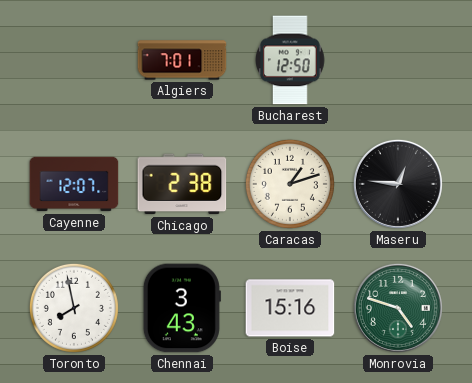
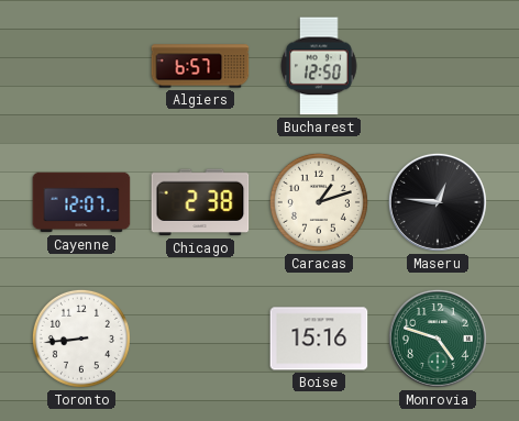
Algiers: 7:01 -> 6:57 (200, 66)
Toronto: 7:58 -> 8:44 (81, 339)
Chennai: 3:43 -> none (182, 308)
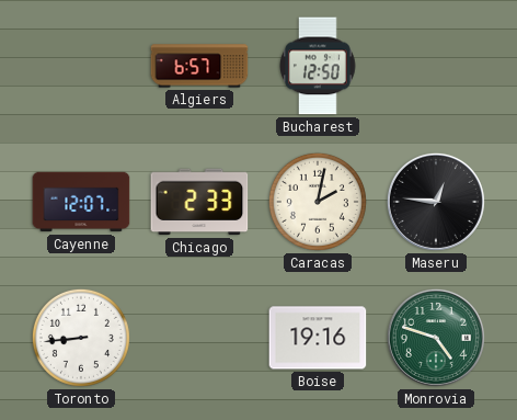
Chicago: 2:38 -> 2:33 (199, 202)
Caracas: 1:12 -> 2:02 (318, 202)
Boise: 15:16 -> 19:16 (318, 338)
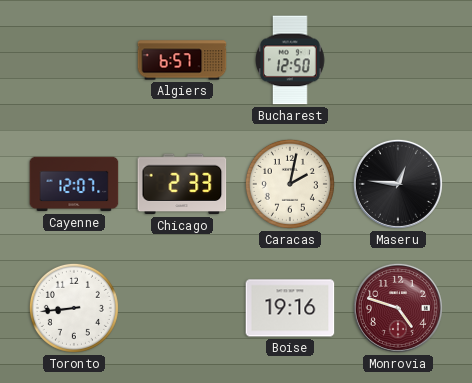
Monrovia dial: green -> burgundy (398, 308)
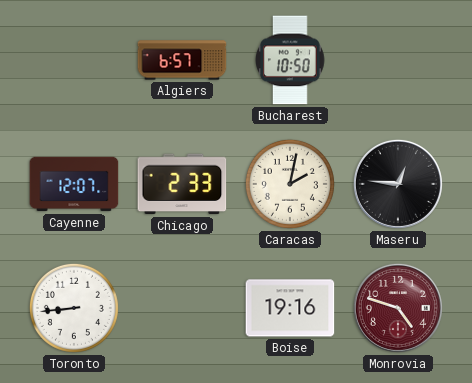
Bucharest: 12:50 -> 10:50 (291, 60)
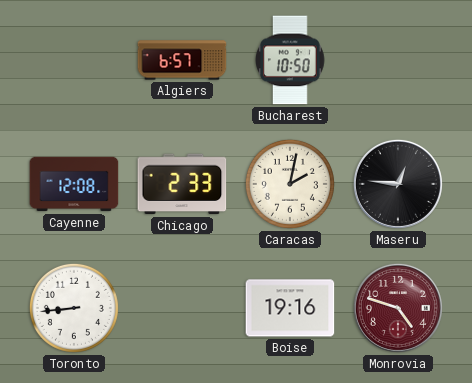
Cayenne: 12:07 -> 12:08 (74, 184)
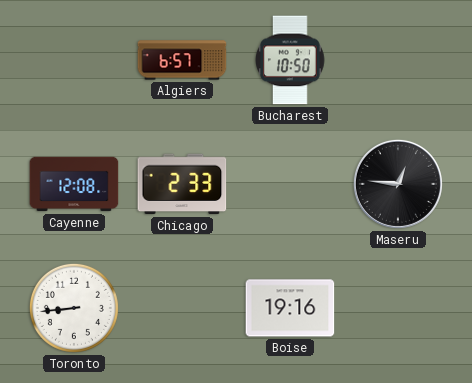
Caracas: 2:02 -> none (290, 184)
Monrovia: 4:48 -> none (398, 308)
